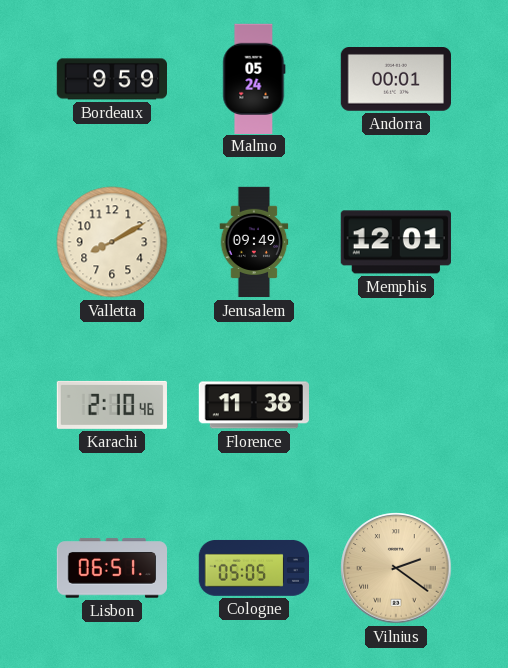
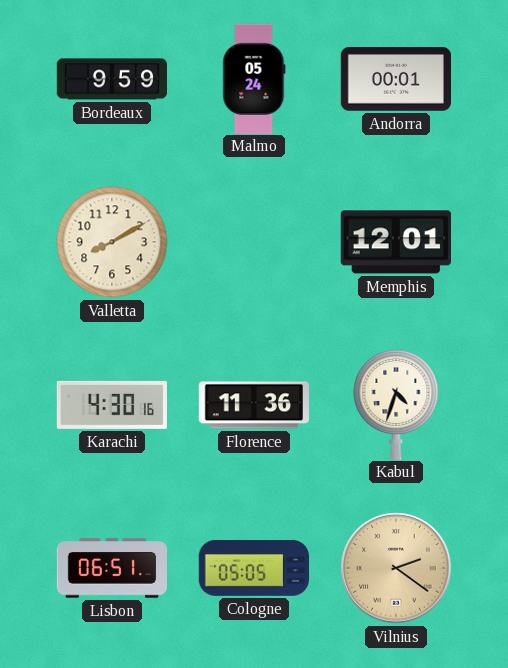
Jerusalem: 09:49 -> none (254, 242)
Karachi: 2:10 -> 4:30 (111, 405)
Florence: 11:38 -> 11:36 (253, 405)
Kabul: none -> 4:33 (396, 404)
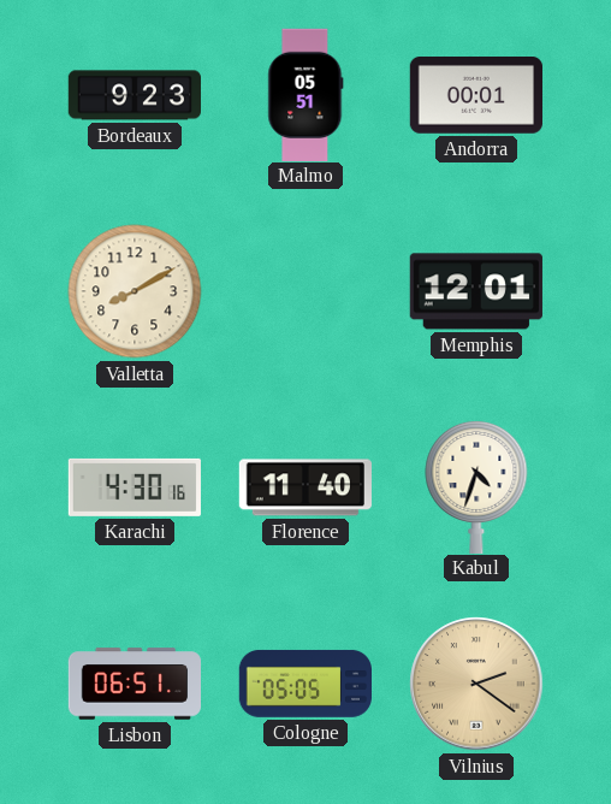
Bordeaux: 9:59 -> 9:23 (134, 95)
Malmo: 05:24 -> 05:51 (305, 94)
Florence: 11:36 -> 11:40 (304, 487)
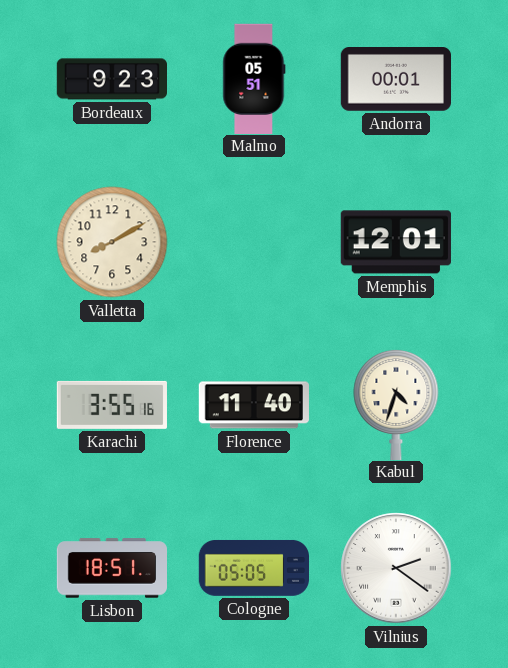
Karachi: 4:30 -> 3:55 (111, 405)
Lisbon: 06:51 -> 18:51 (111, 568)
Vilnius dial: champagne -> white (396, 568)
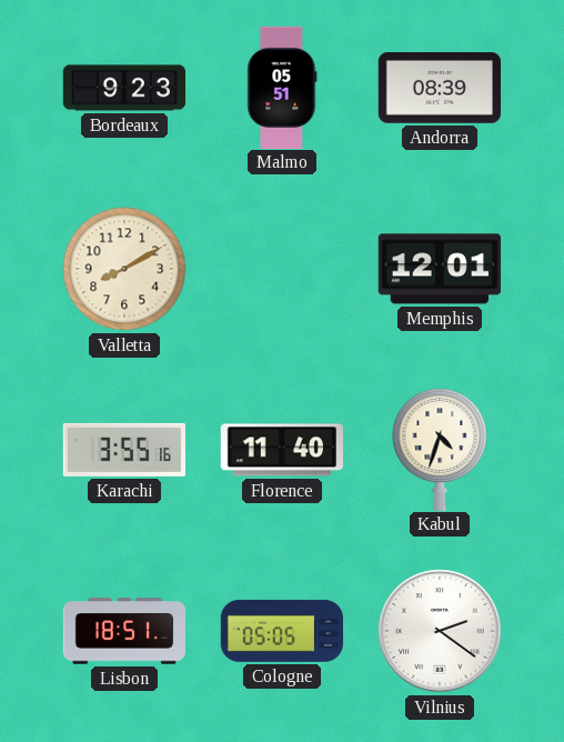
Andorra: 00:01 -> 08:39 (439, 89)
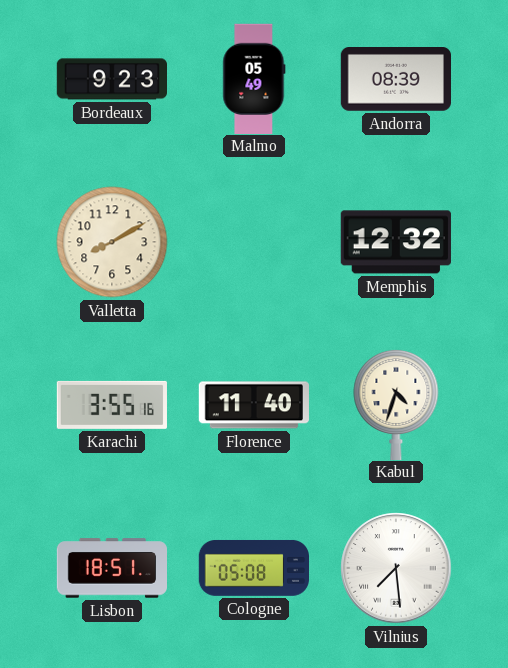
Malmo: 05:51 -> 05:49 (254, 78)
Memphis: 12:01 -> 12:32 (396, 242)
Cologne: 05:05 -> 05:08 (253, 568)
Vilnius: 2:21 -> 7:29 (396, 568)
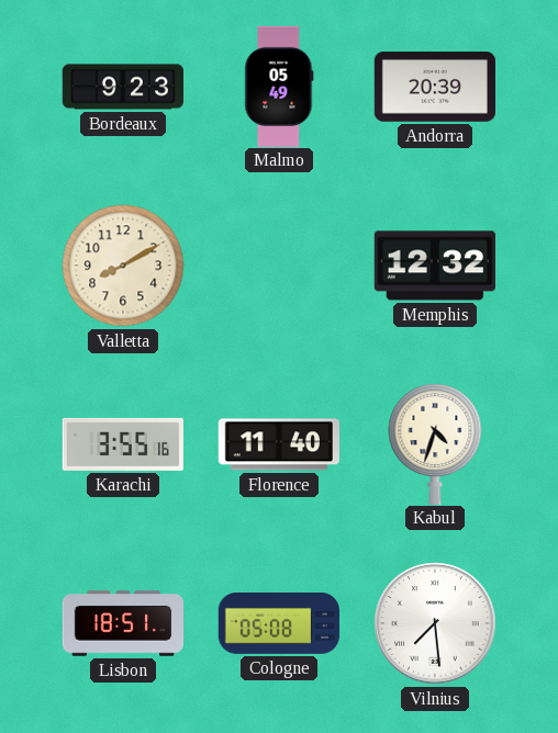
Andorra: 08:39 -> 20:39 (434, 88)
